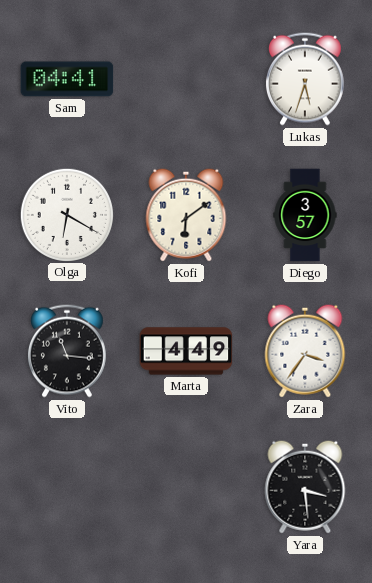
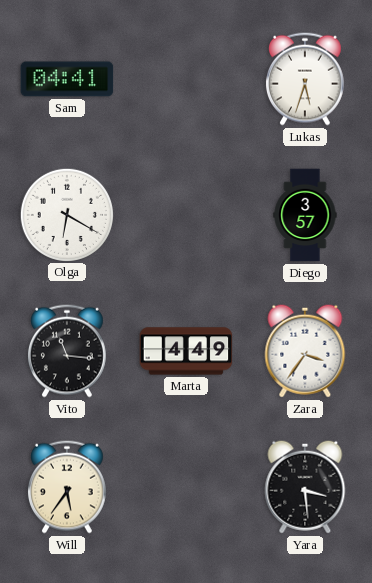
Kofi: 6:09 -> none (186, 215)
Will: none -> 5:36 (67, 487)
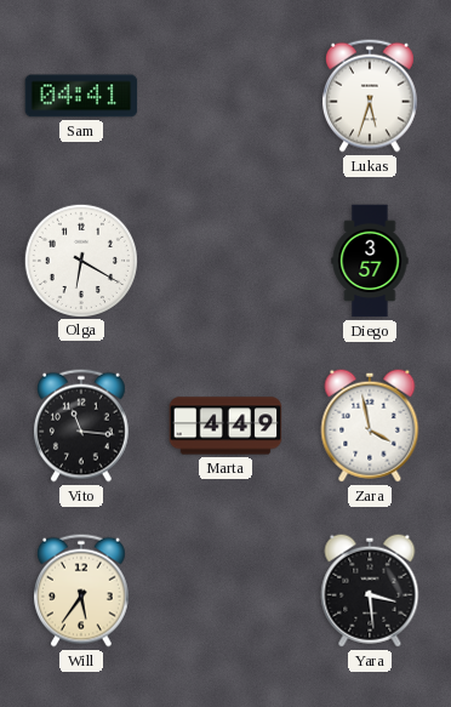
Zara: 3:36 -> 3:58 (370, 426)
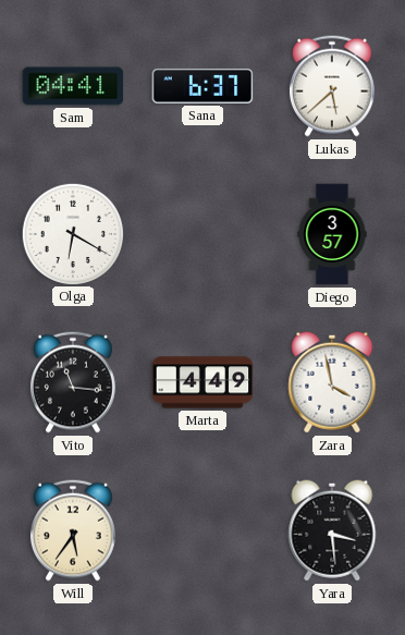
Sana: none -> 6:37 (202, 86)
Lukas: 5:33 -> 5:38 (332, 86)
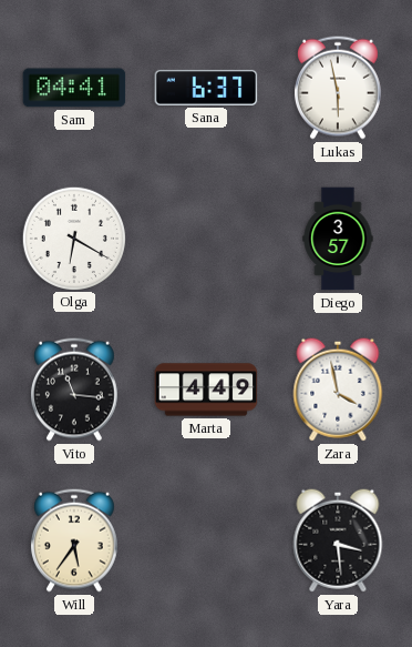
Lukas: 5:38 -> 5:58 (338, 88)
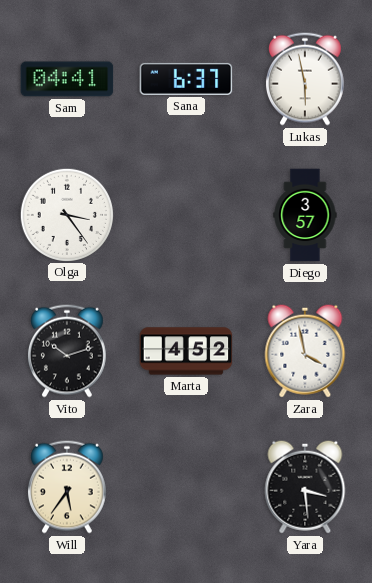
Olga: 6:20 -> 3:24 (66, 214)
Vito: 11:16 -> 10:12 (67, 351)
Marta: 4:49 -> 4:52 (186, 351)
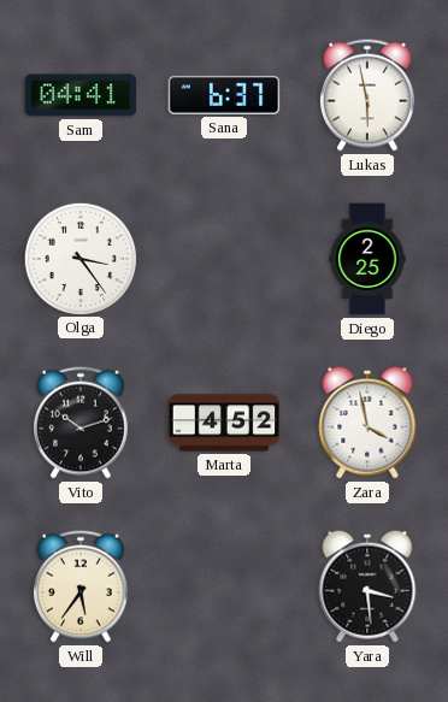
Diego: 3:57 -> 2:25 (367, 259)
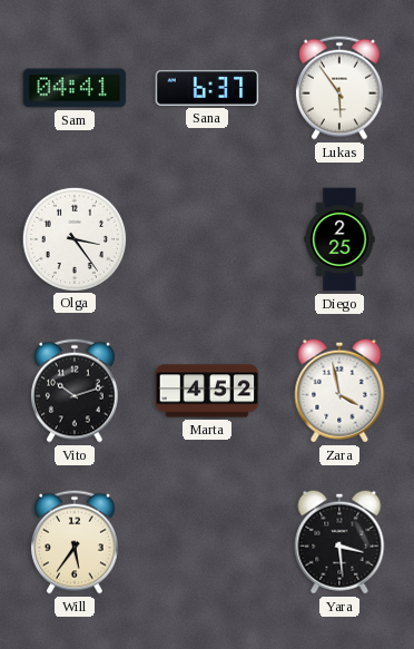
Lukas: 5:58 -> 5:54 (339, 88)
